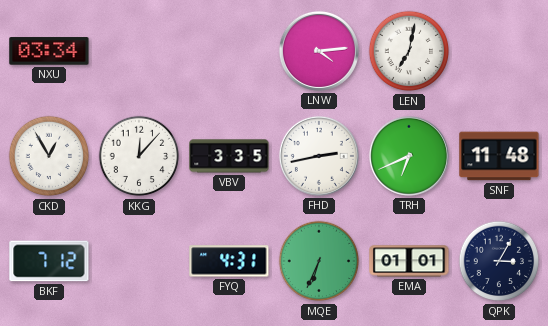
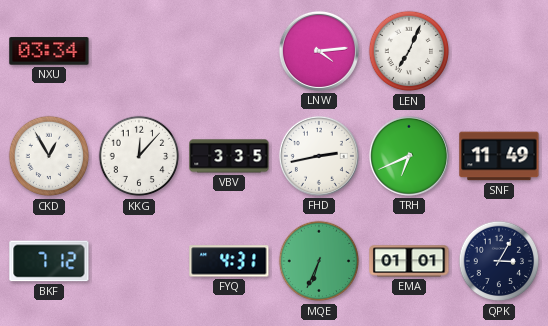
LEN: 7:02 -> 7:04 (409, 51)
SNF: 11:48 -> 11:49 (499, 156)
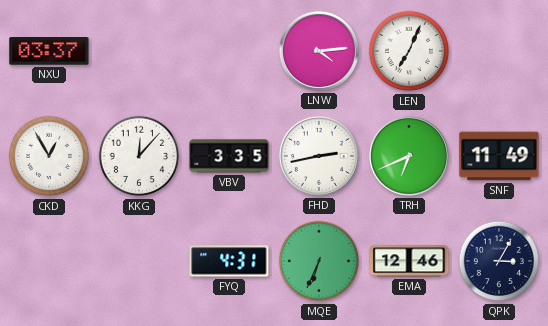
NXU: 03:34 -> 03:37 (49, 51)
BKF: 7:12 -> none (49, 261)
EMA: 01:01 -> 12:46 (409, 261)
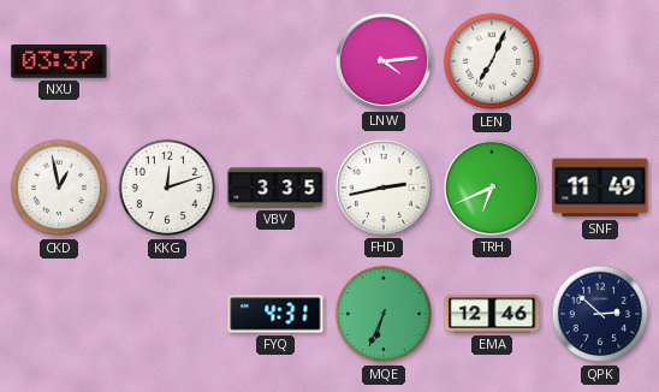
CKD: 12:55 -> 12:58 (59, 188)
KKG: 12:07 -> 12:12 (167, 188)
QPK: 3:05 -> 2:52 (600, 314)
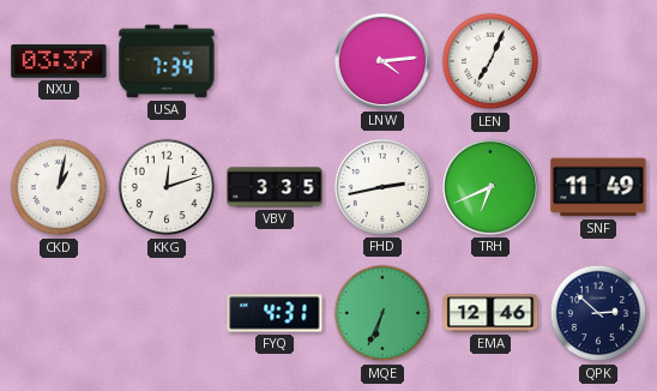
USA: none -> 7:34 (167, 61)
CKD: 12:58 -> 1:02 (59, 187)
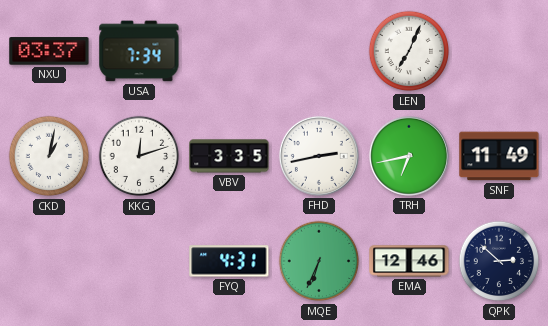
LNW: 4:14 -> none (382, 61)
TRH: 6:41 -> 6:43 (409, 156)
